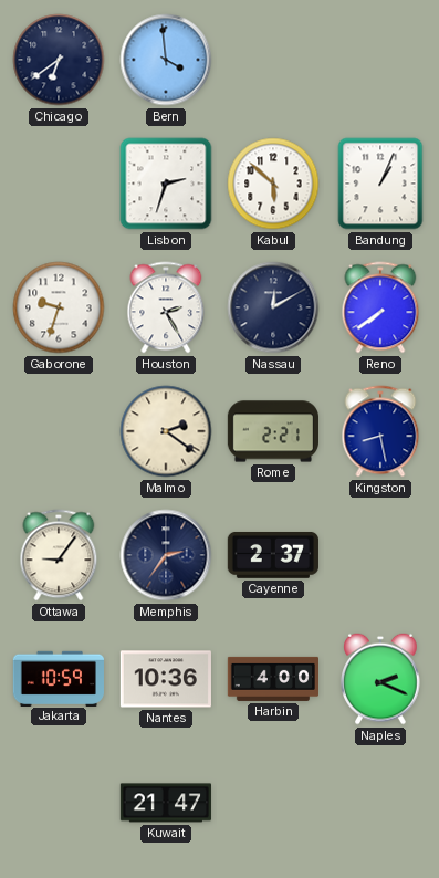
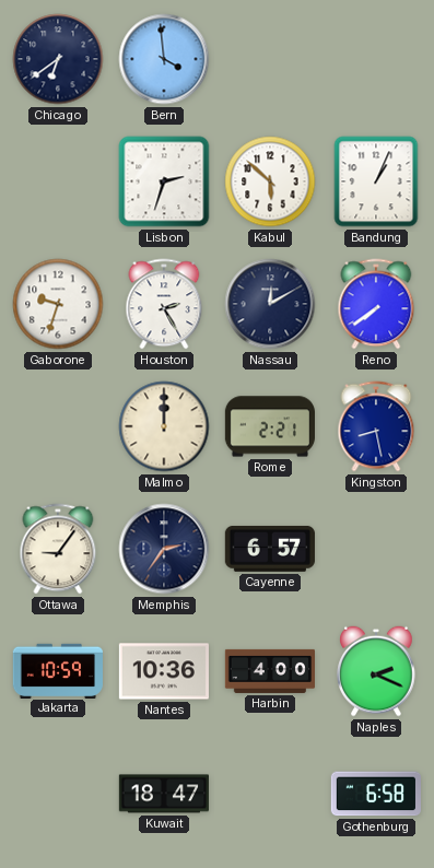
Malmo: 2:21 -> 12:00 (164, 426)
Cayenne: 2:37 -> 6:57 (270, 549)
Kuwait: 21:47 -> 18:47 (164, 794)
Gothenburg: none -> 6:58 (376, 794)
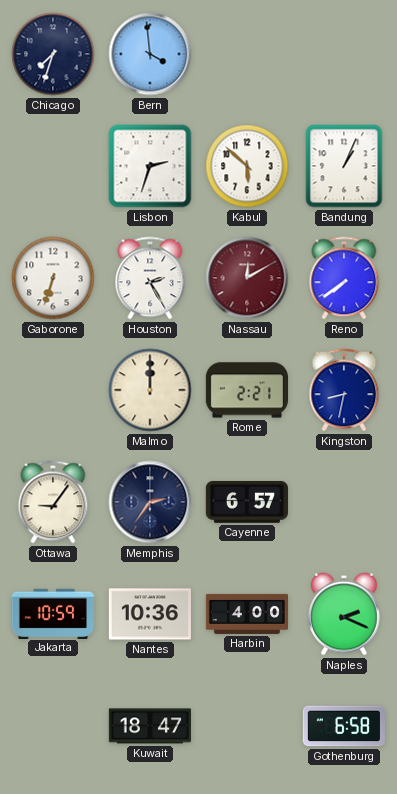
Chicago: 6:39 -> 7:33 (53, 54)
Gaborone: 9:33 -> 6:33 (53, 278)
Nassau dial: navy -> burgundy (247, 278)
Kingston: 8:28 -> 8:32 (344, 390)
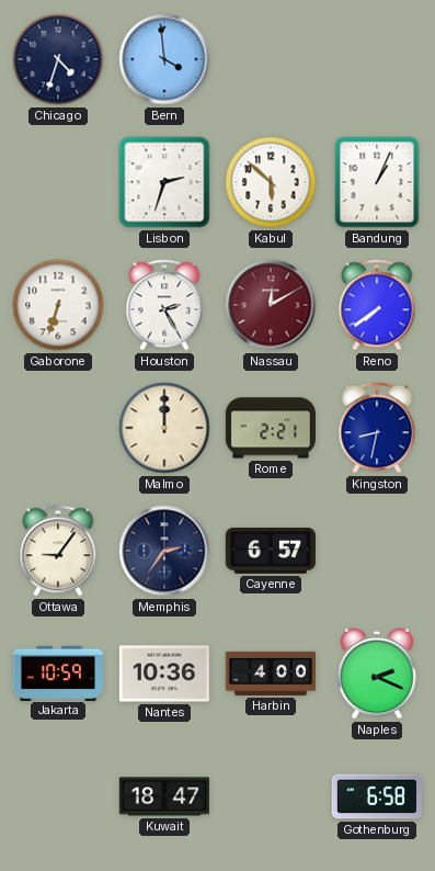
Chicago: 7:33 -> 4:33 (58, 59)
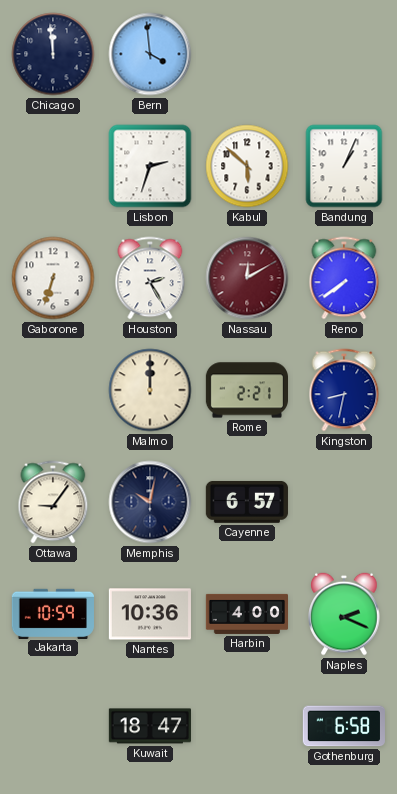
Chicago: 4:33 -> 11:59 (53, 54)
Memphis: 2:36 -> 10:02 (150, 502)
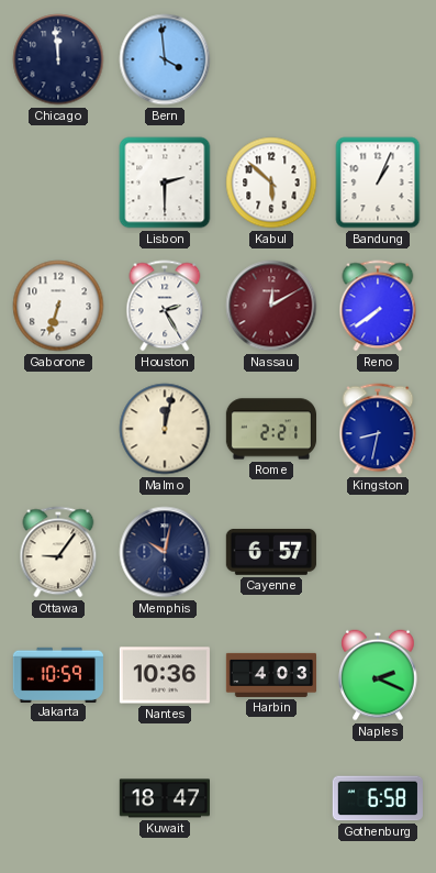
Lisbon: 2:33 -> 2:30 (165, 183)
Malmo: 12:00 -> 12:02 (165, 429)
Harbin: 4:00 -> 4:03 (270, 675)
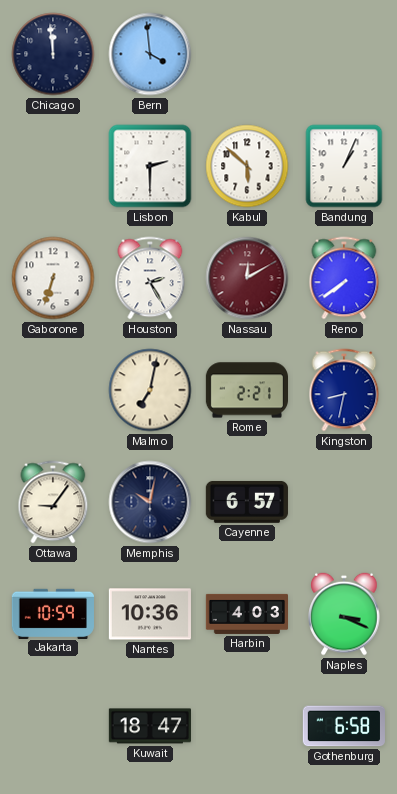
Malmo: 12:02 -> 7:02 (150, 390)
Naples: 2:19 -> 3:19 (344, 614)
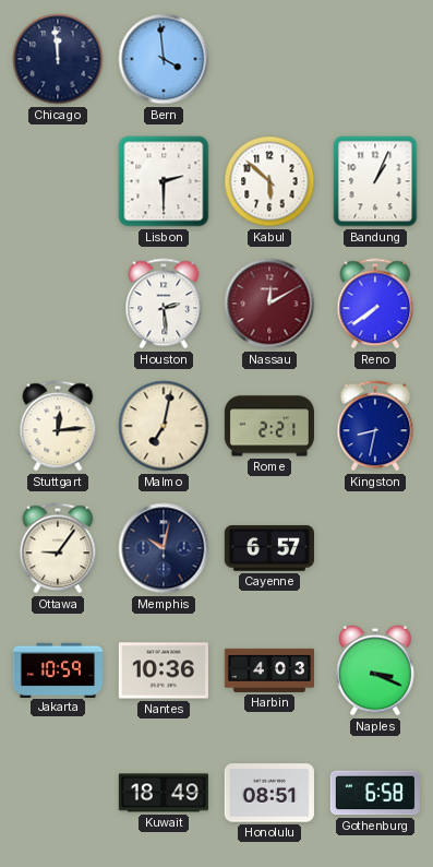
Gaborone: 6:33 -> none (53, 278)
Houston: 2:25 -> 2:29 (164, 304)
Stuttgart: none -> 12:14 (58, 426)
Kuwait: 18:47 -> 18:49 (164, 793)
Honolulu: none -> 08:51 (269, 793)
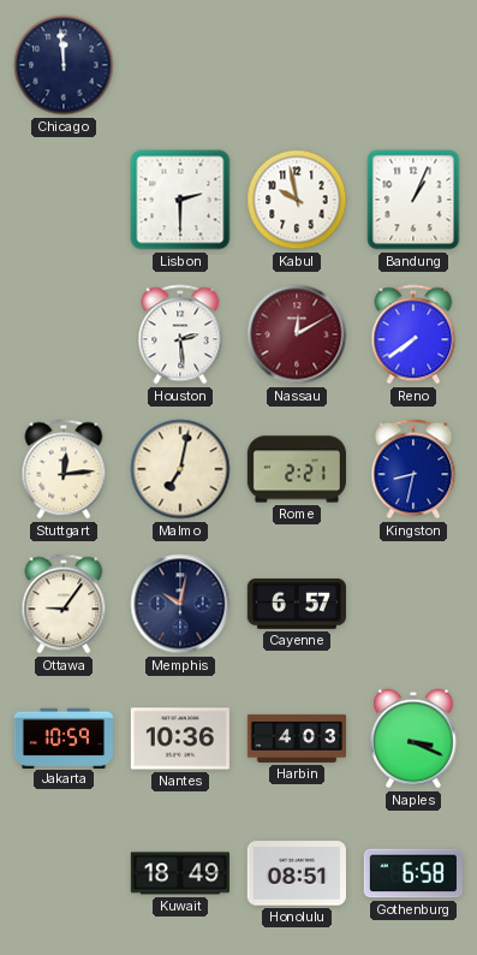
Bern: 3:59 -> none (164, 59)
Kabul: 5:52 -> 9:58 (297, 200)
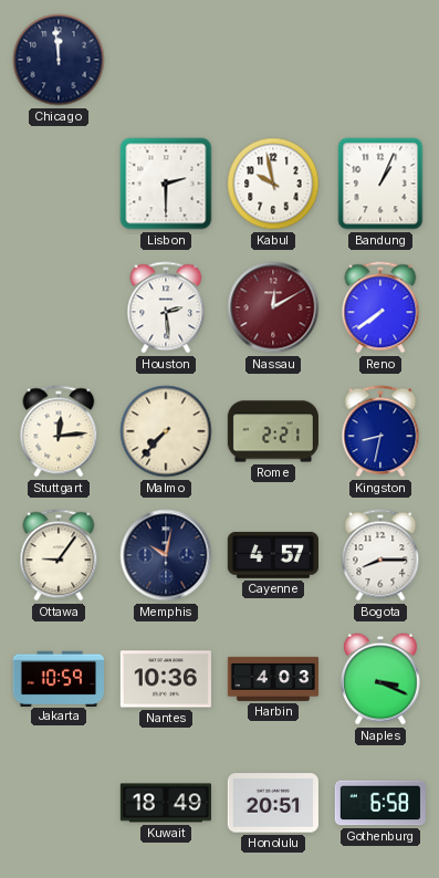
Malmo: 7:02 -> 7:37 (166, 431)
Cayenne: 6:57 -> 4:57 (273, 555)
Bogota: none -> 8:15 (380, 555)
Honolulu: 08:51 -> 20:51 (273, 803)
